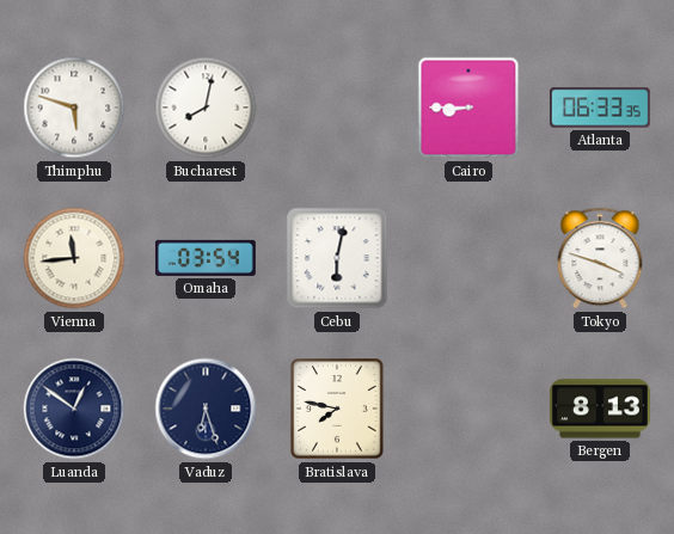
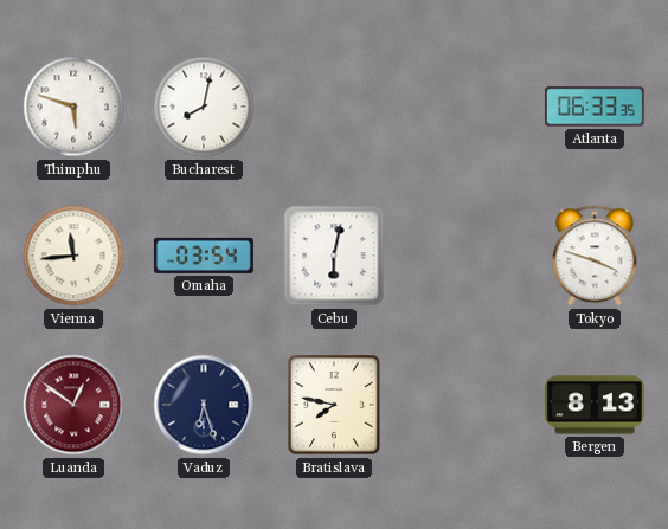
Cairo: 8:45 -> none (468, 108)
Luanda dial: navy -> burgundy (73, 405)
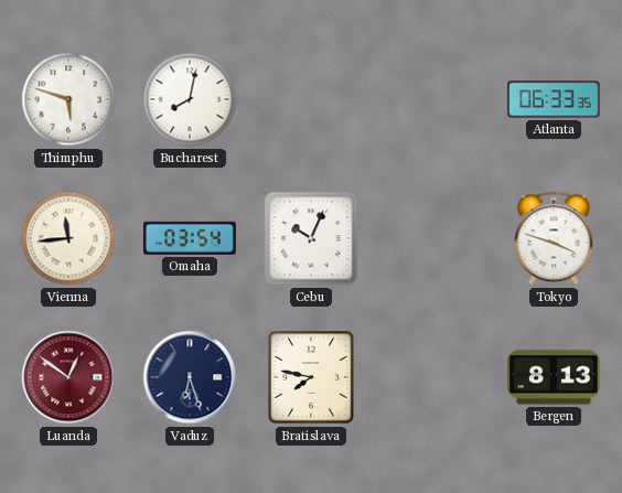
Cebu: 6:02 -> 10:04 (311, 238)
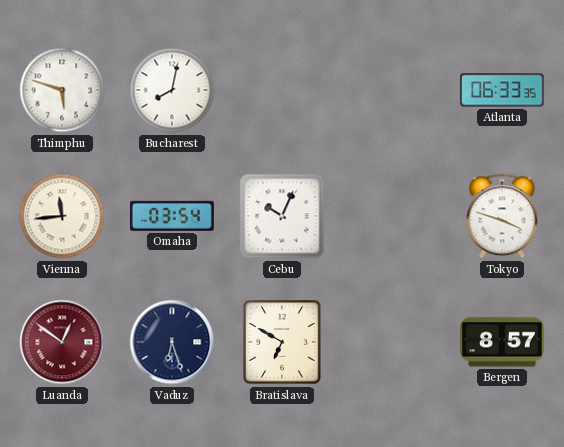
Bratislava: 7:47 -> 6:50 (282, 342)
Bergen: 8:13 -> 8:57 (502, 342)
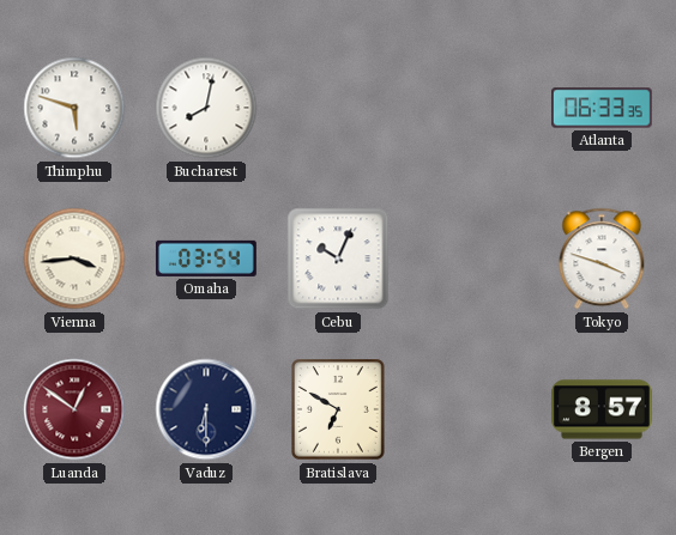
Vienna: 11:44 -> 3:44 (74, 259)
Vaduz: 6:27 -> 6:30 (206, 409)
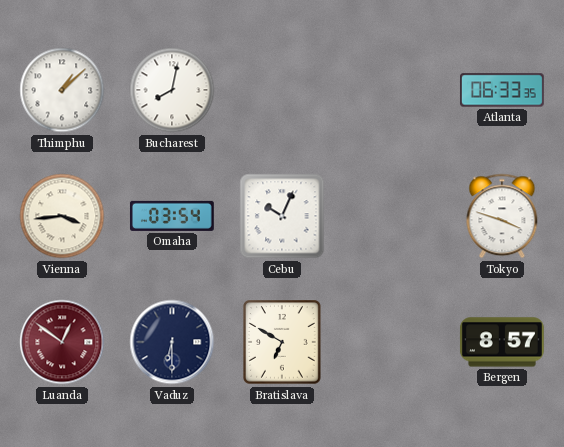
Thimphu: 5:48 -> 1:08 (62, 90)
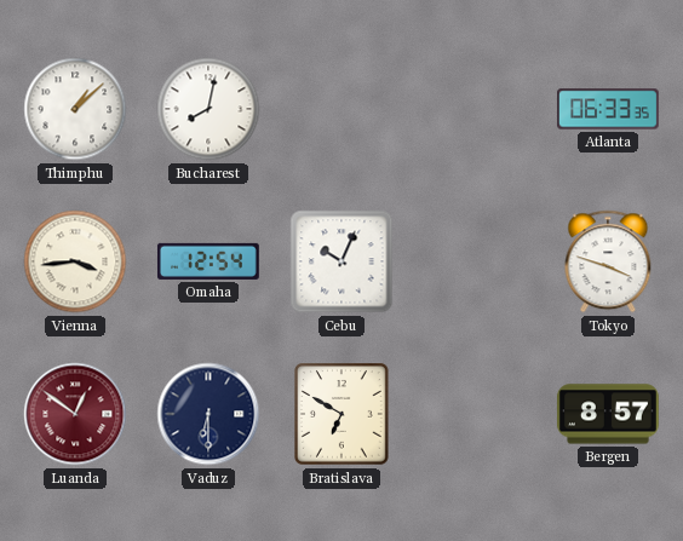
Omaha: 03:54 -> 12:54 (208, 261)
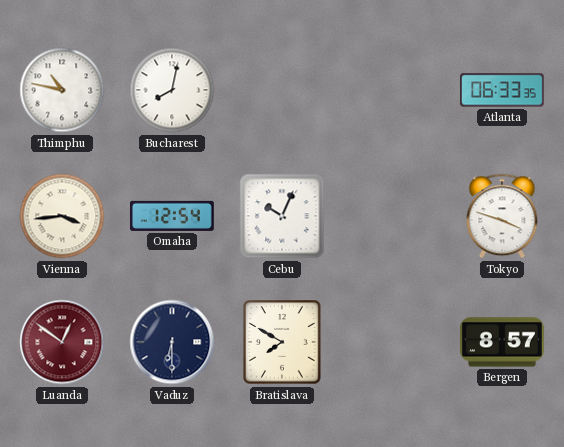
Thimphu: 1:08 -> 10:47 (62, 90)
Bratislava: 6:50 -> 7:50 (282, 342)
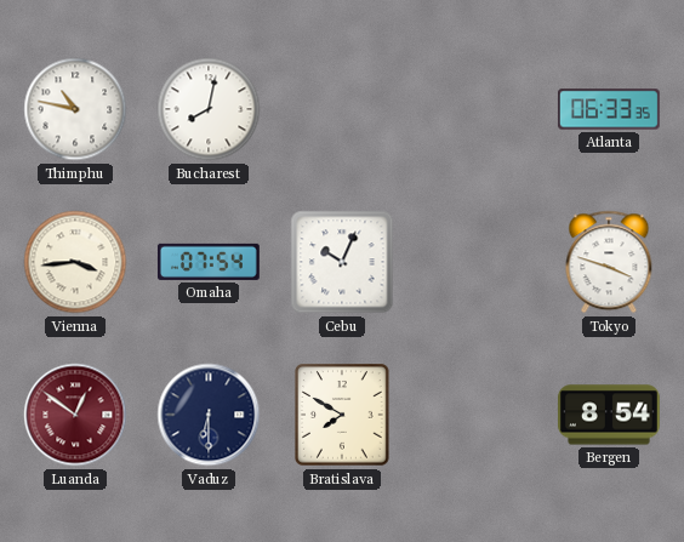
Omaha: 12:54 -> 07:54 (209, 262)
Bergen: 8:57 -> 8:54 (609, 415)
